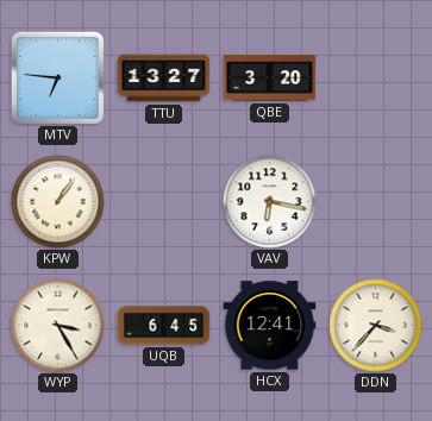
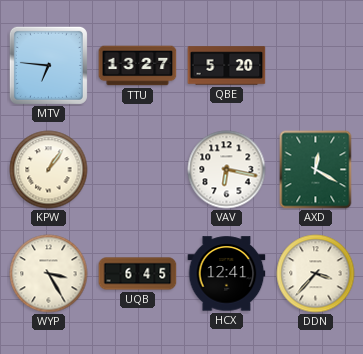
QBE: 3:20 -> 5:20 (227, 66)
AXD: none -> 12:20 (316, 170)
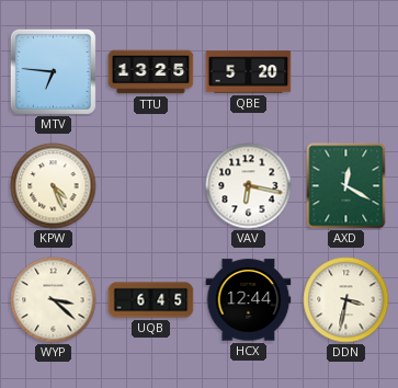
TTU: 13:27 -> 13:25 (151, 72)
KPW: 1:06 -> 4:26 (54, 186)
WYP: 3:25 -> 3:22 (54, 300)
HCX: 12:41 -> 12:44 (249, 300)
DDN: 3:37 -> 3:32 (346, 300)
